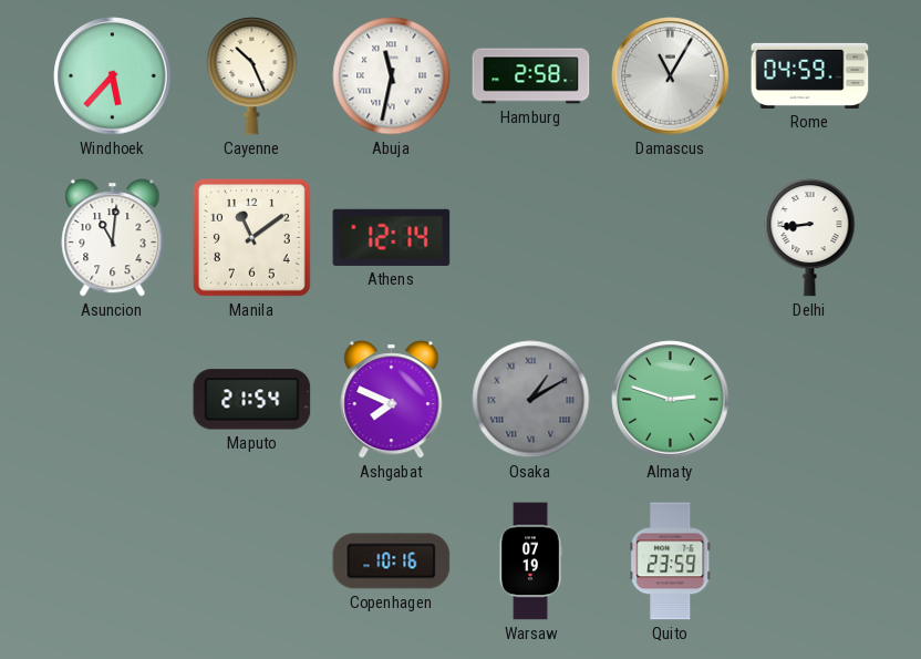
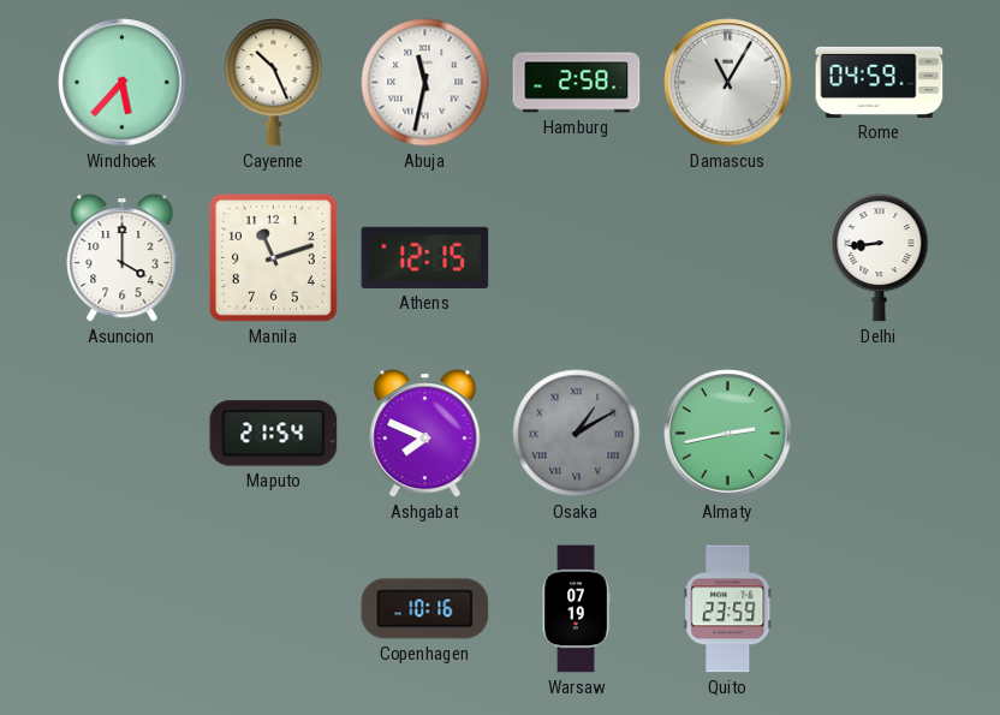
Asuncion: 11:01 -> 4:00 (123, 258)
Manila: 11:09 -> 11:12 (273, 257)
Athens: 12:14 -> 12:15 (425, 257)
Almaty: 2:48 -> 2:43 (728, 434)
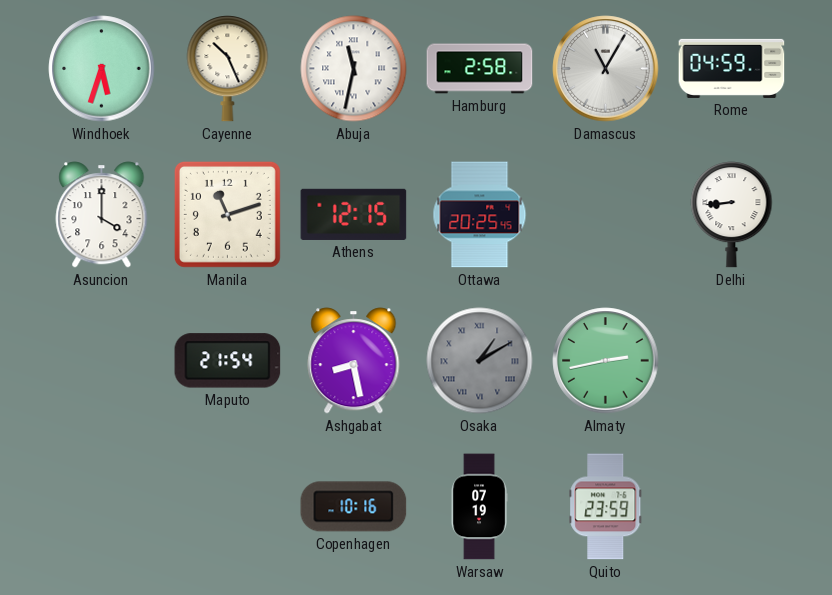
Windhoek: 5:37 -> 5:33 (102, 69)
Ottawa: none -> 20:25 (480, 215)
Ashgabat: 7:49 -> 8:28 (354, 361)
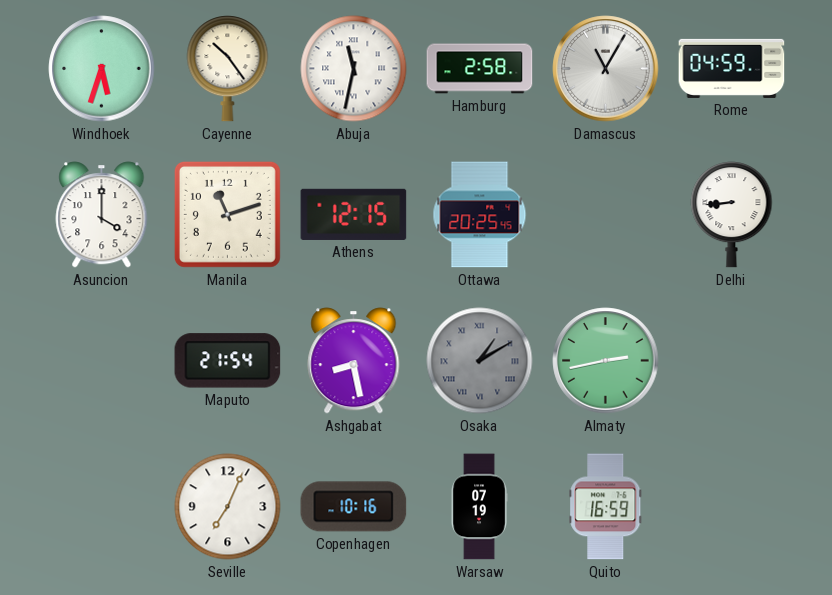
Cayenne: 10:26 -> 10:24 (228, 69)
Seville: none -> 7:04 (228, 507)
Quito: 23:59 -> 16:59 (606, 507)
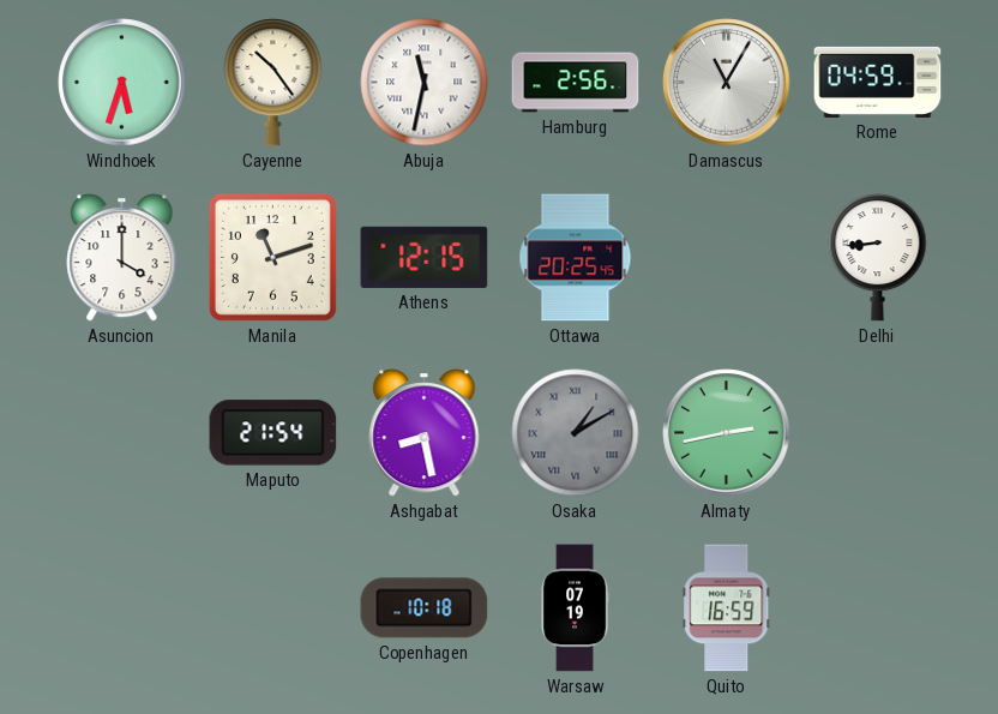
Hamburg: 2:58 -> 2:56 (576, 83)
Seville: 7:04 -> none (228, 507)
Copenhagen: 10:16 -> 10:18 (425, 608)
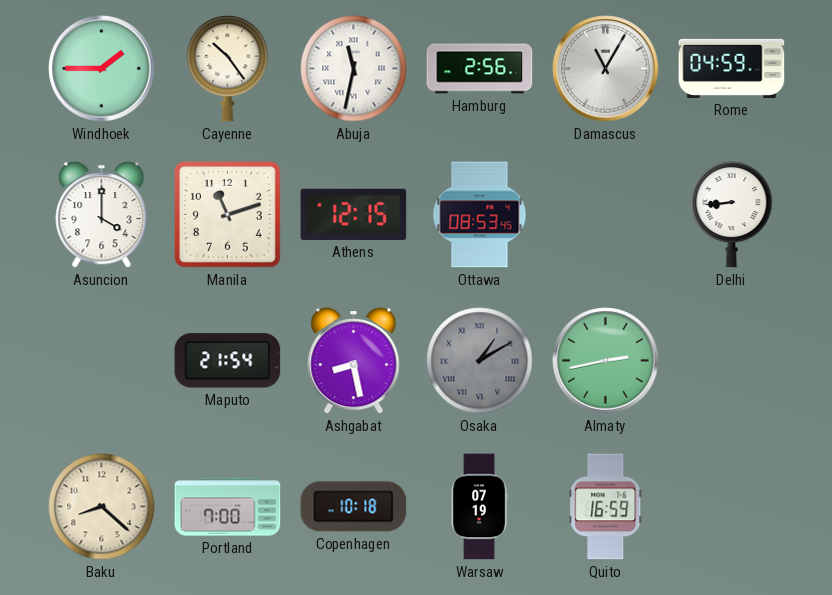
Windhoek: 5:33 -> 1:45 (102, 69)
Ottawa: 20:25 -> 08:53 (480, 215)
Baku: none -> 8:22 (102, 507)
Portland: none -> 7:00 (228, 507)
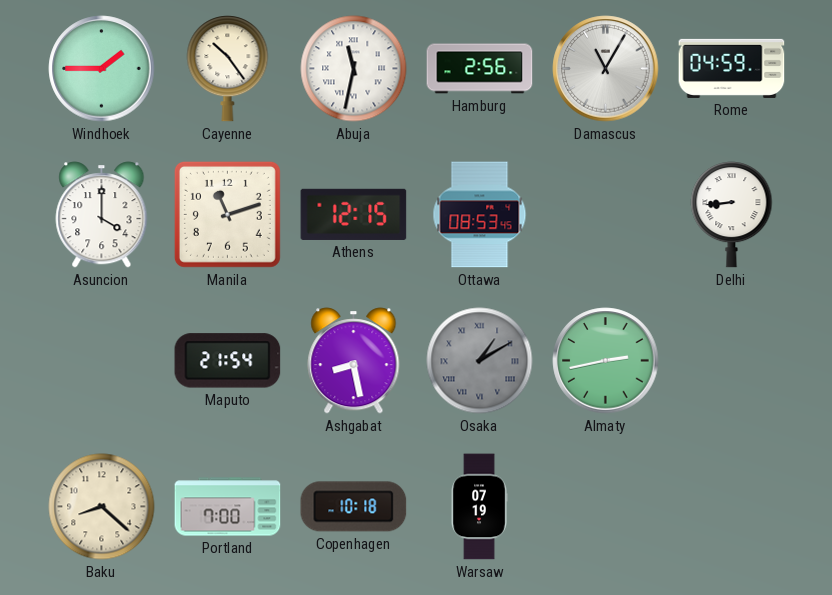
Quito: 16:59 -> none (606, 507)
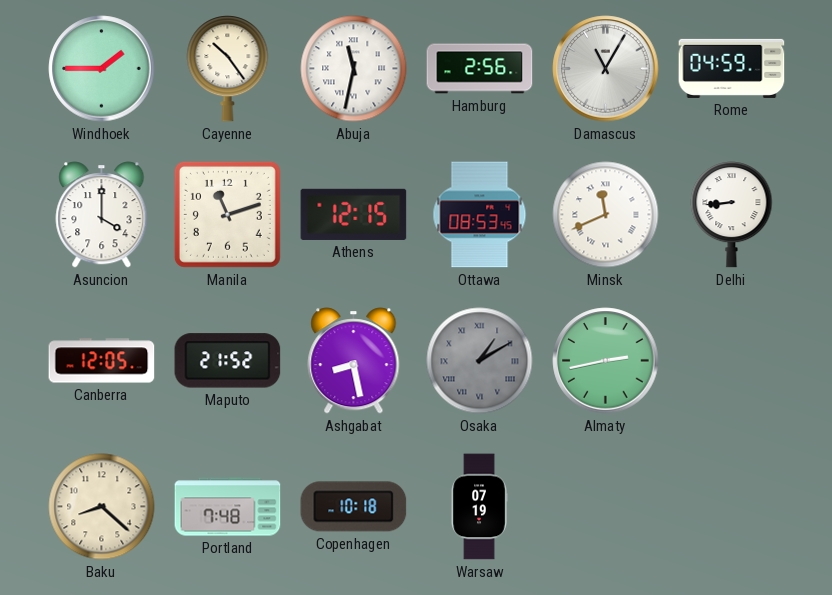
Minsk: none -> 11:41 (606, 215)
Canberra: none -> 12:05 (102, 361)
Maputo: 21:54 -> 21:52 (228, 361)
Portland: 7:00 -> 7:48 (228, 507)
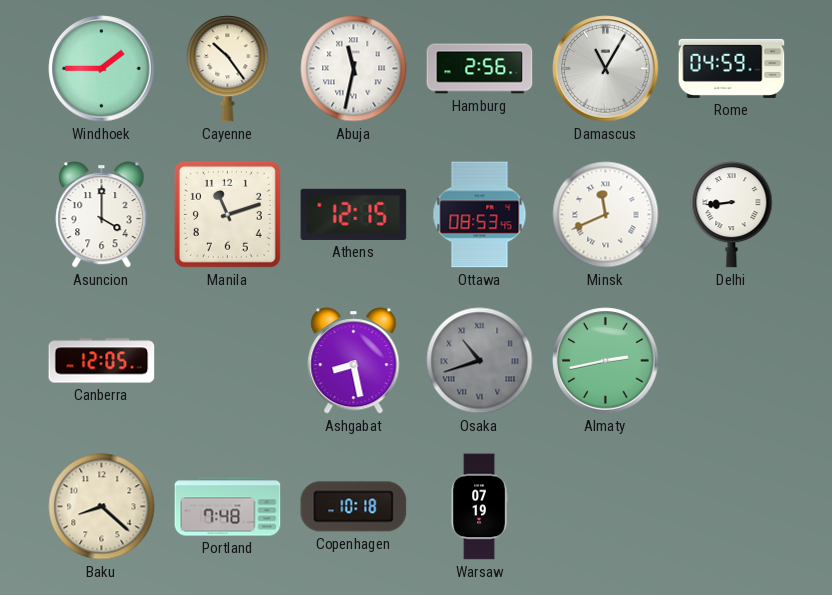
Maputo: 21:52 -> none (228, 361)
Osaka: 1:10 -> 10:42 (480, 361)
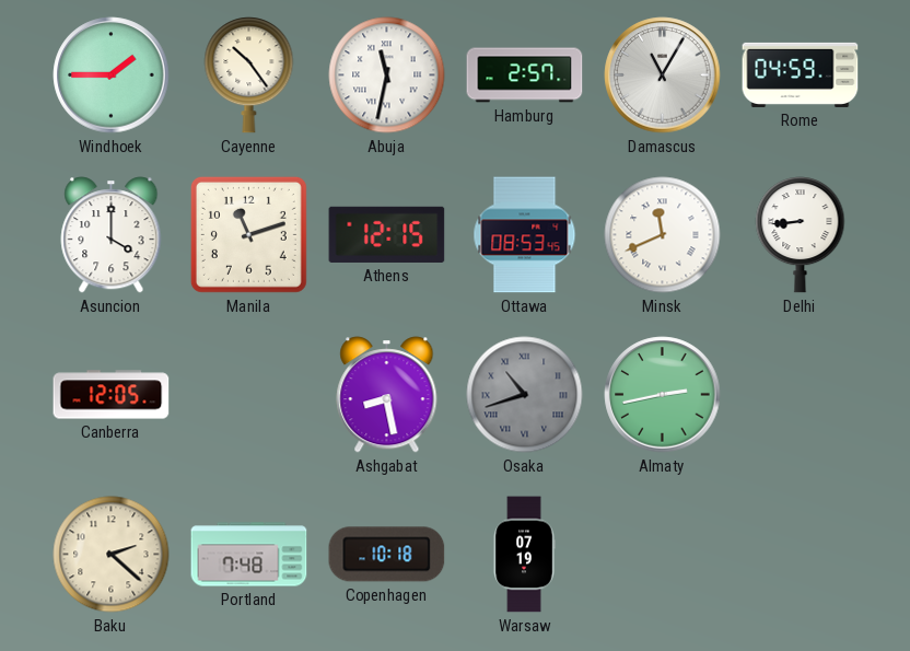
Hamburg: 2:56 -> 2:57 (525, 75)
Baku: 8:22 -> 2:22 (112, 555)
